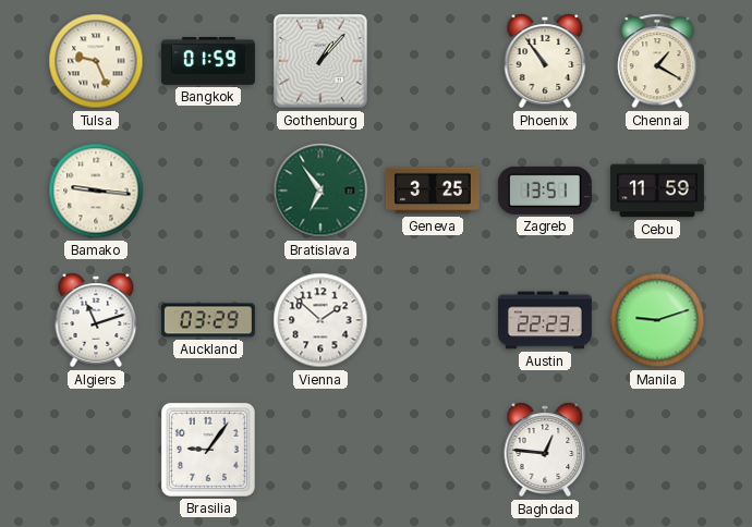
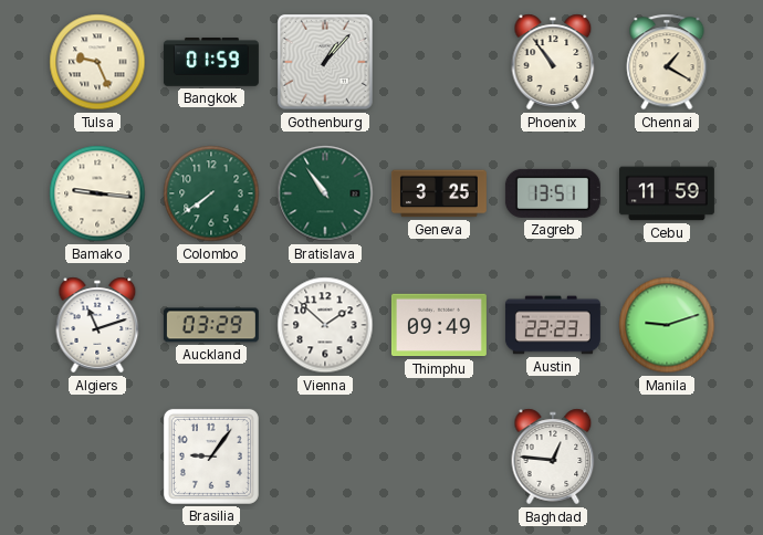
Colombo: none -> 7:39 (211, 193)
Bratislava: 6:54 -> 10:54 (325, 193)
Thimphu: none -> 09:49 (439, 325)
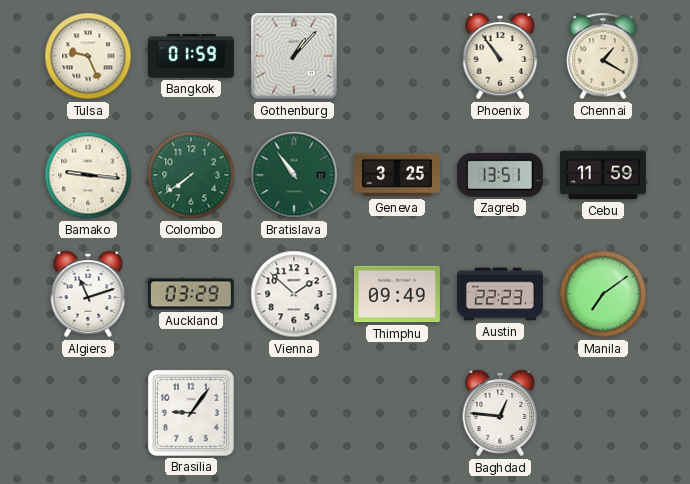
Manila: 9:12 -> 7:09 (603, 294)
